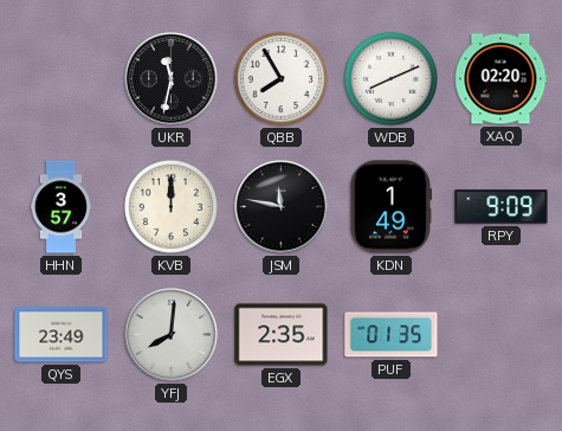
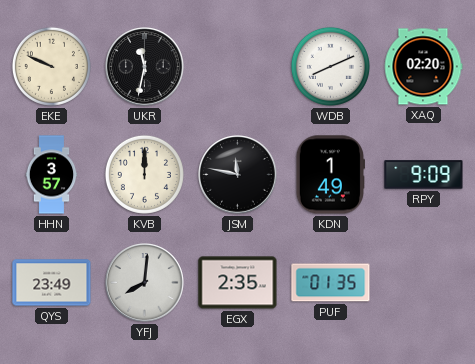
EKE: none -> 9:49 (51, 66)
QBB: 7:55 -> none (280, 78)
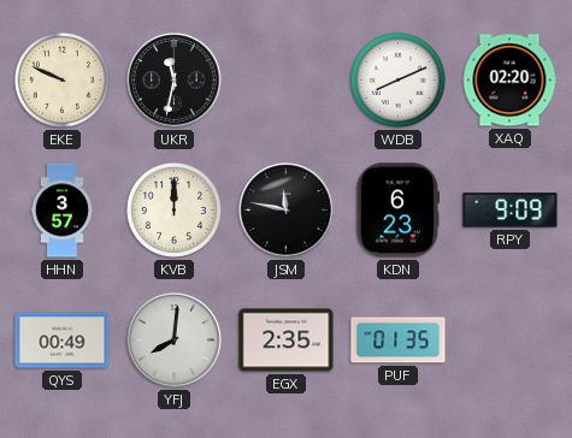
KDN: 1:49 -> 6:23 (397, 211)
QYS: 23:49 -> 00:49 (63, 341)
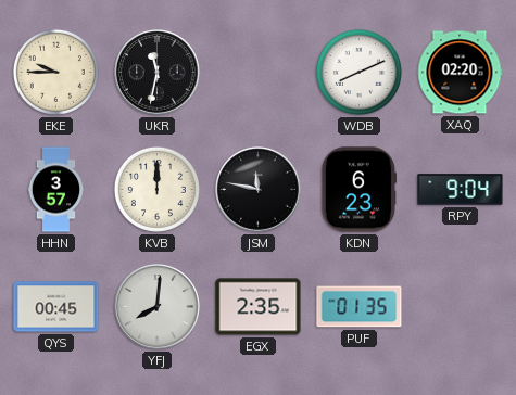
EKE: 9:49 -> 9:45 (55, 72)
RPY: 9:09 -> 9:04 (461, 190)
QYS: 00:49 -> 00:45 (56, 307)
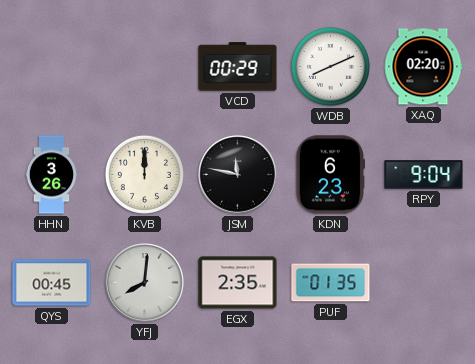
EKE: 9:45 -> none (55, 72)
UKR: 11:32 -> none (158, 73)
VCD: none -> 00:29 (238, 67)
HHN: 3:57 -> 3:26 (52, 175)
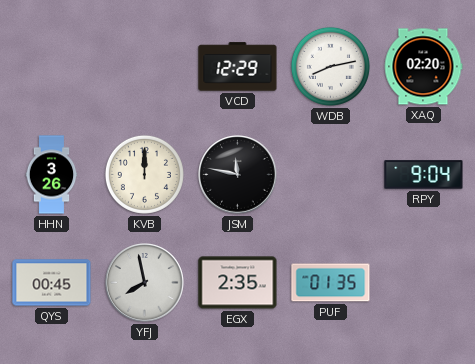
VCD: 00:29 -> 12:29 (238, 67)
WDB: 8:11 -> 8:13 (330, 66)
KDN: 6:23 -> none (330, 175)
YFJ: 8:01 -> 7:58 (145, 283)
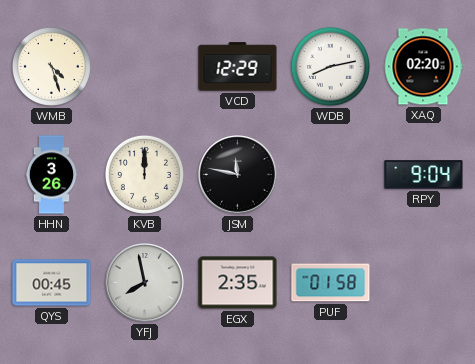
WMB: none -> 4:27 (51, 66)
PUF: 01:35 -> 01:58 (331, 283)
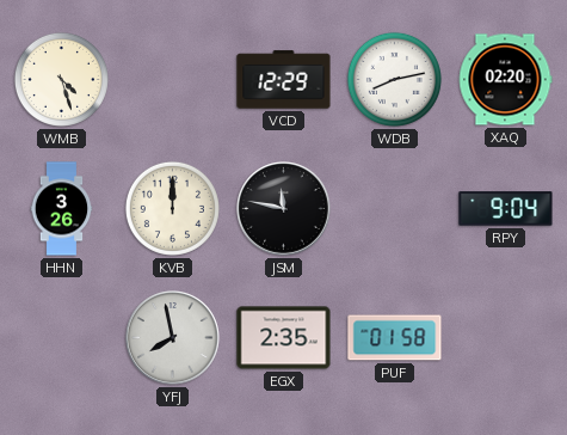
QYS: 00:45 -> none (52, 283)
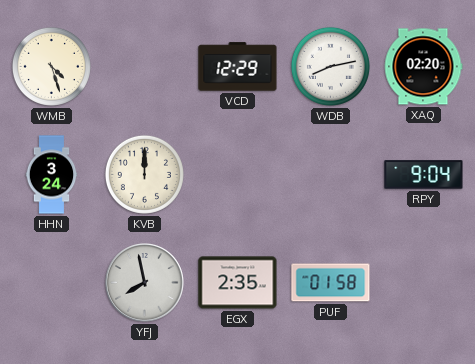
HHN: 3:26 -> 3:24 (52, 175)
JSM: 11:47 -> none (284, 209)
